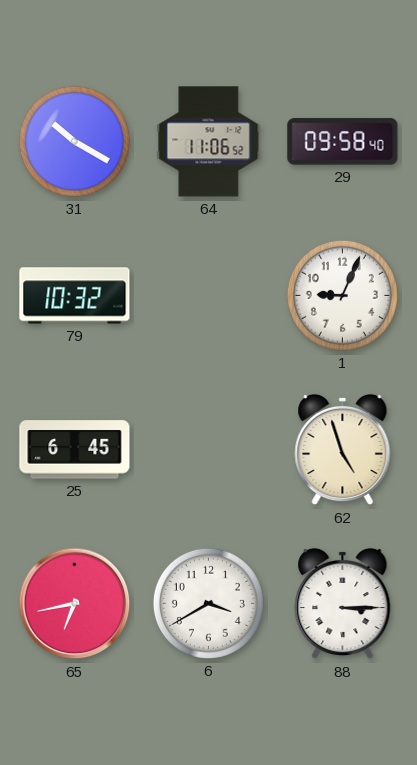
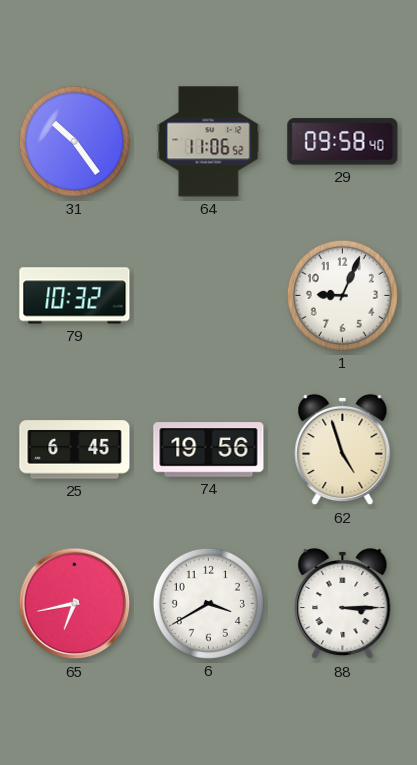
31: 10:20 -> 10:24 (74, 141)
74: none -> 19:56 (209, 450)
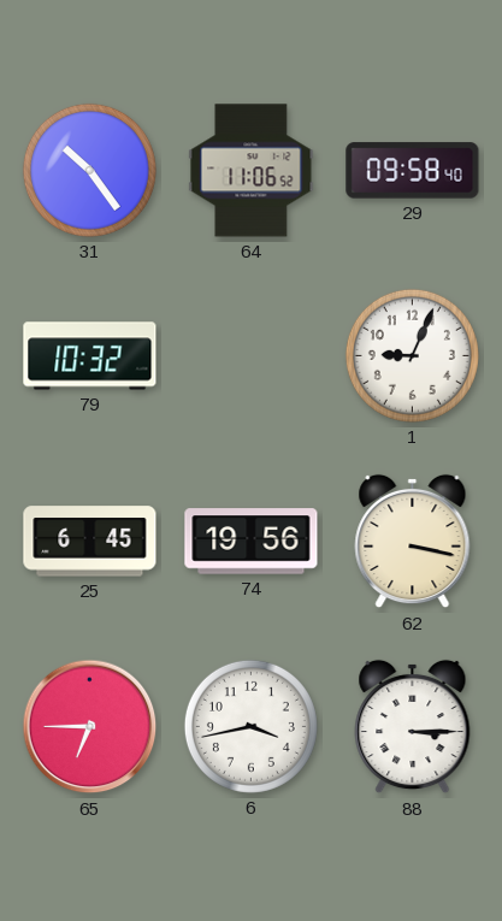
62: 4:57 -> 3:17 (413, 542)
65: 6:43 -> 6:45 (90, 727)
6: 3:40 -> 3:43 (250, 726)
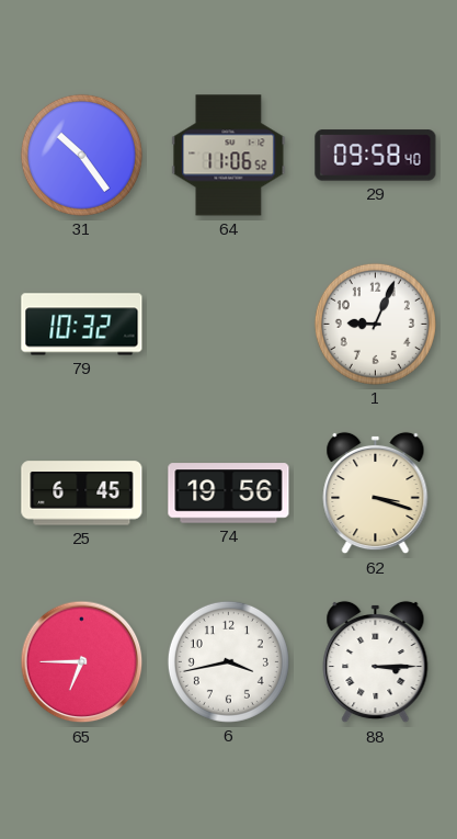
62: 3:17 -> 3:18 (376, 494)
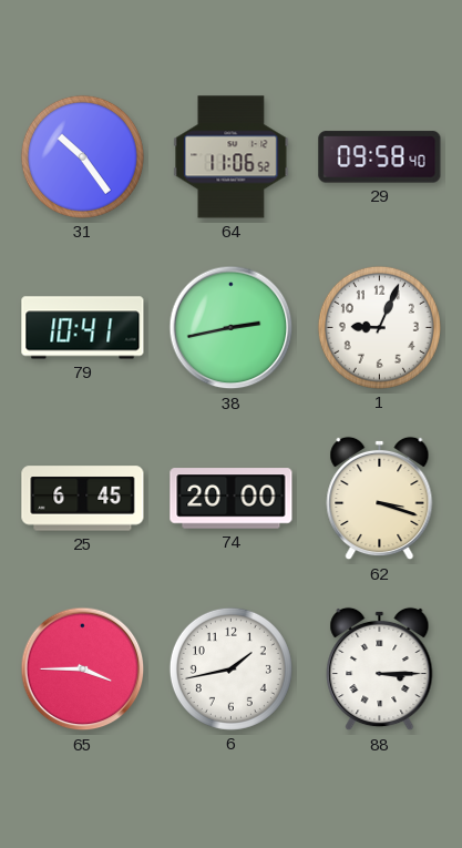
79: 10:32 -> 10:41 (83, 328)
38: none -> 2:43 (232, 328)
74: 19:56 -> 20:00 (232, 499)
65: 6:45 -> 3:45 (83, 670)
6: 3:43 -> 1:43 (230, 668)
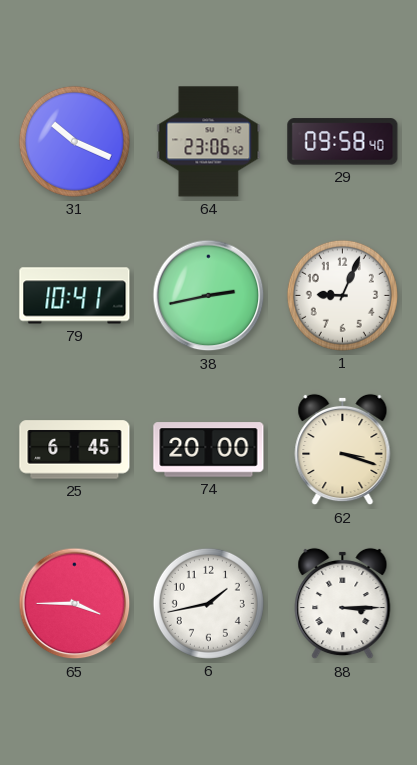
31: 10:24 -> 10:19 (74, 141)
64: 11:06 -> 23:06 (209, 142)
